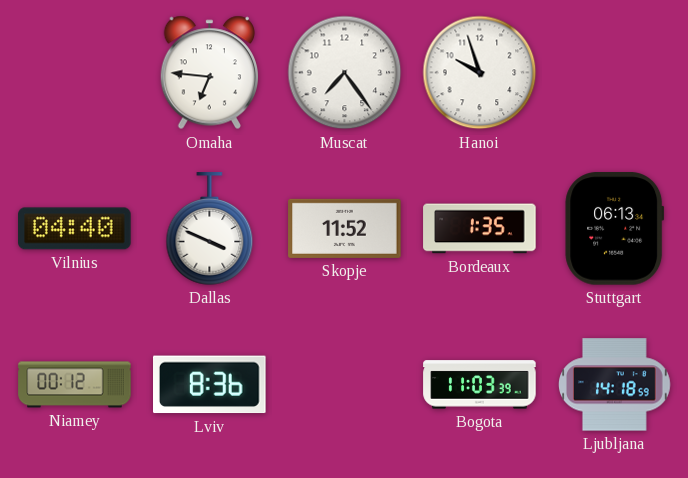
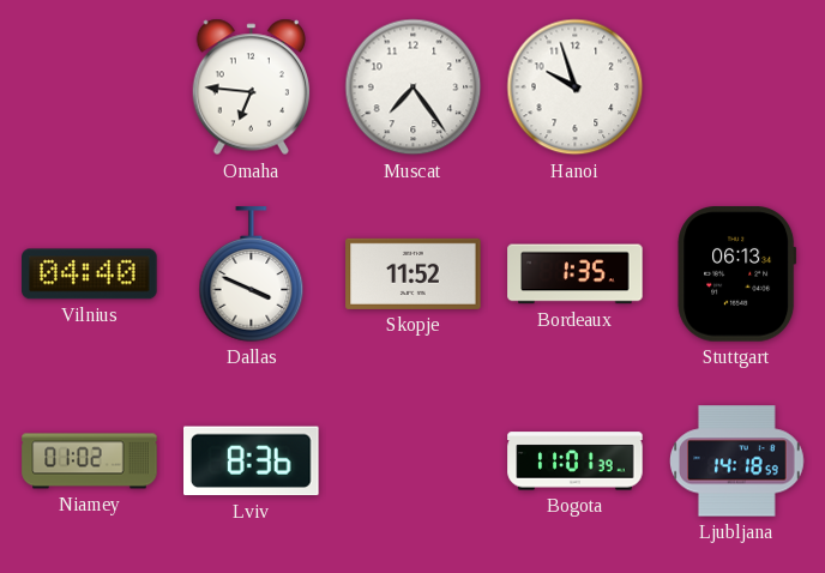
Niamey: 00:12 -> 01:02 (90, 462)
Bogota: 11:03 -> 11:01 (576, 462)
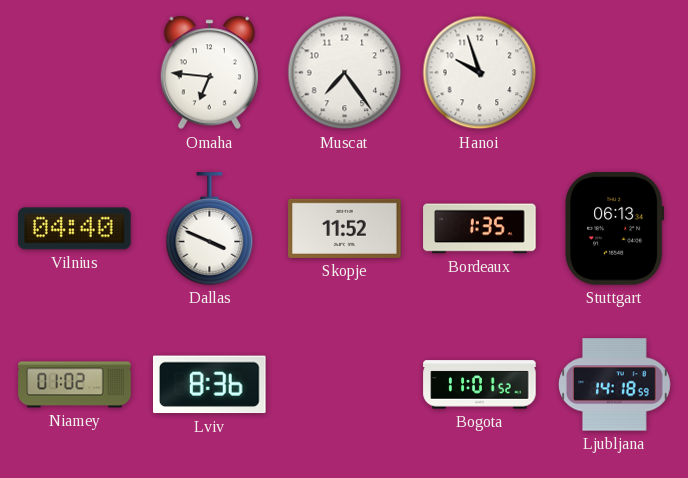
Bogota: 11:01:39 -> 11:01:52 (480, 385)
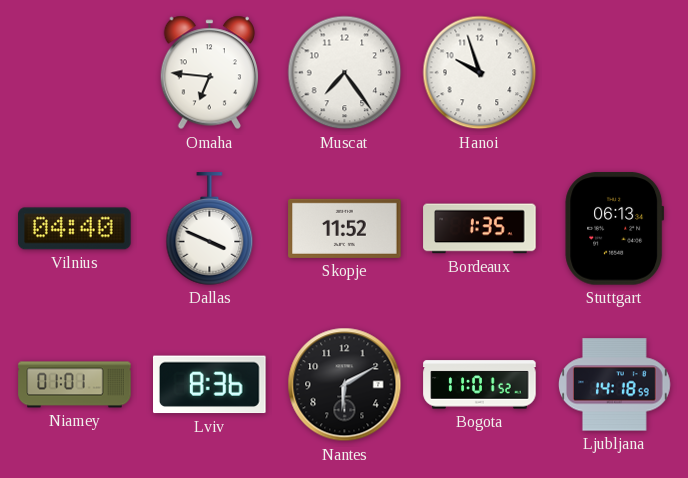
Niamey: 01:02 -> 01:01 (75, 385)
Nantes: none -> 6:10 (345, 385)
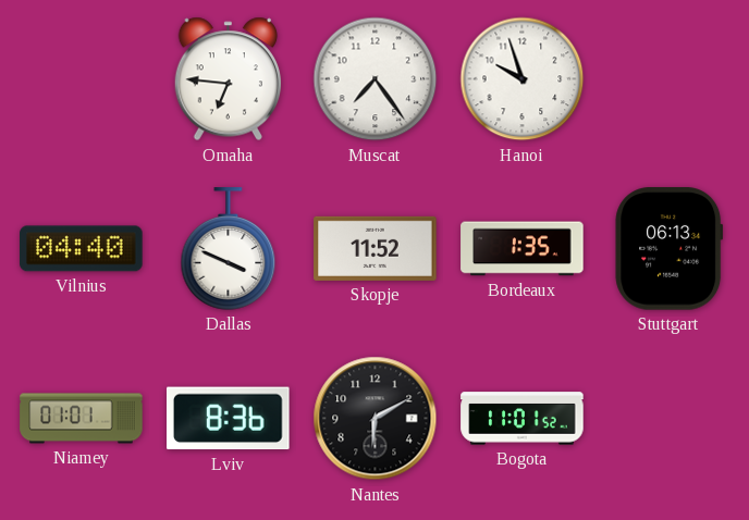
Ljubljana: 14:18 -> none (615, 385)
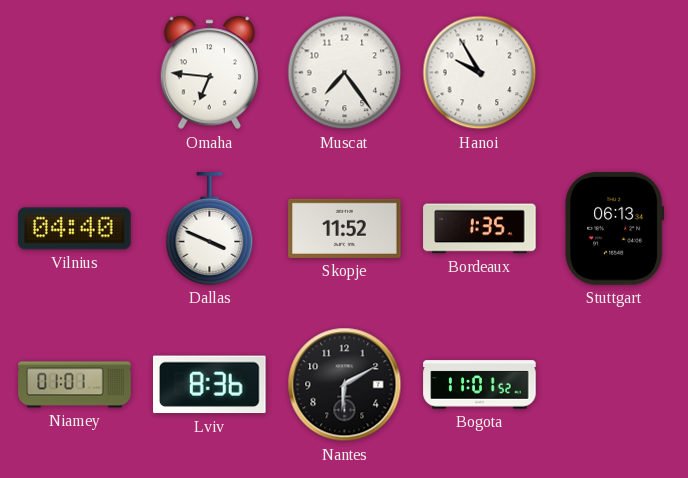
Hanoi: 9:57 -> 9:55 (480, 73)
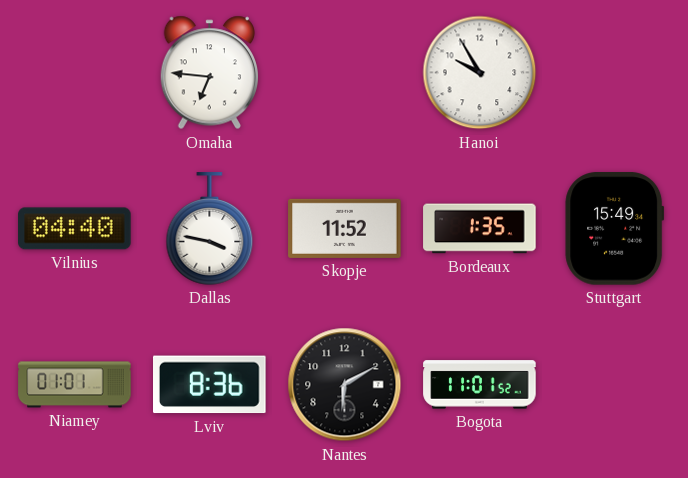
Muscat: 7:24 -> none (345, 73)
Dallas: 3:49 -> 3:47 (210, 229)
Stuttgart: 06:13 -> 15:49 (615, 229)
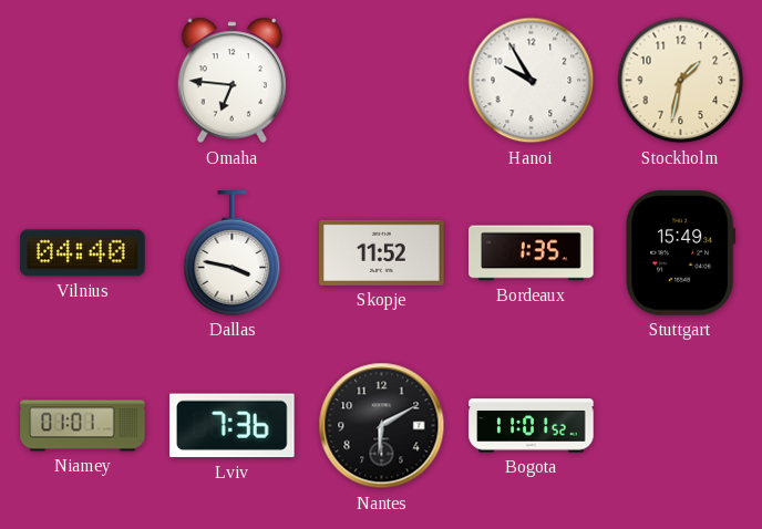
Stockholm: none -> 1:32 (681, 81)
Lviv: 8:36 -> 7:36 (233, 426)
